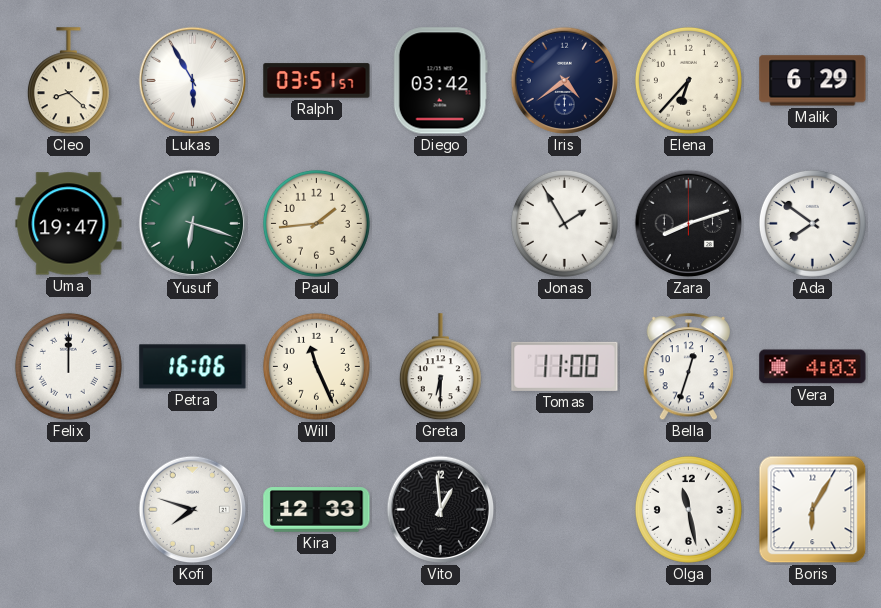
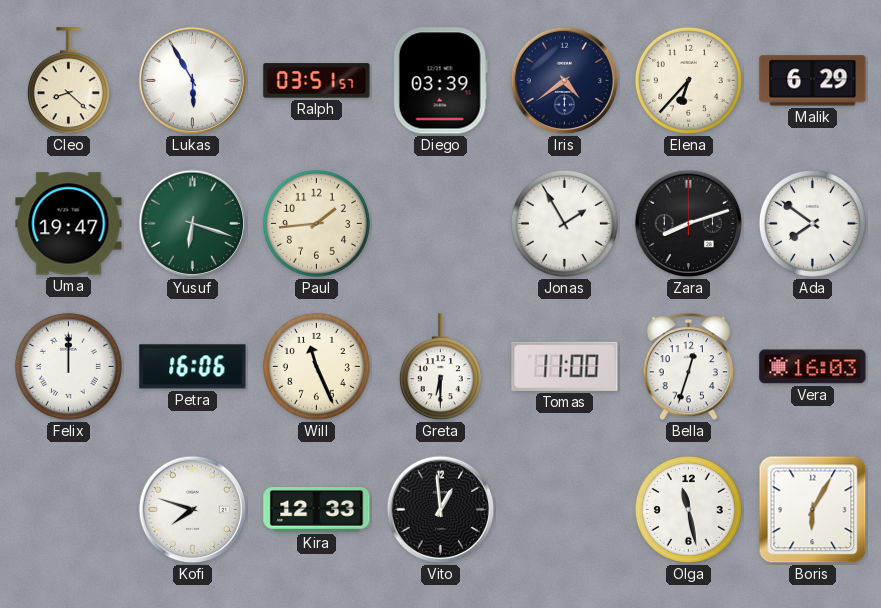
Diego: 03:42 -> 03:39 (440, 81)
Vera: 4:03 -> 16:03 (813, 367)
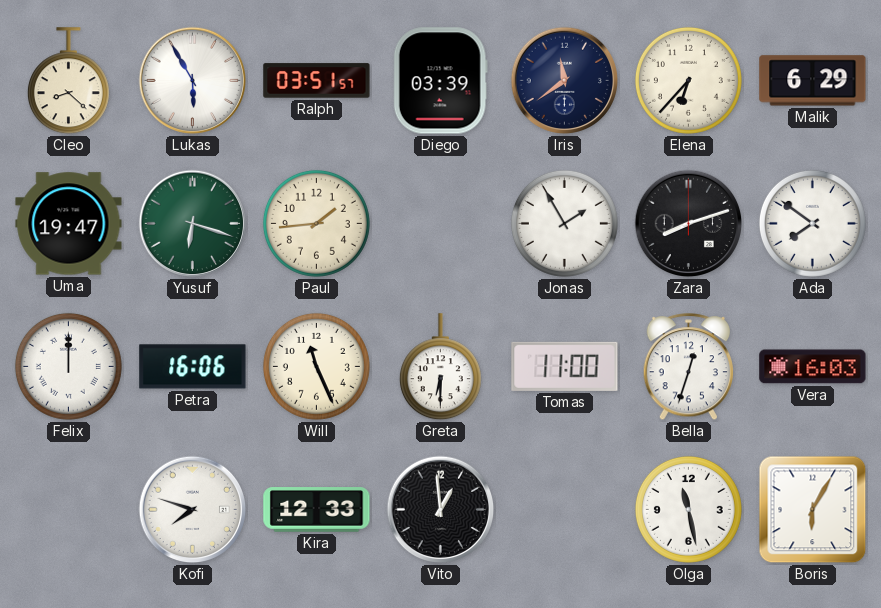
Iris: 4:39 -> 11:39 (565, 81)
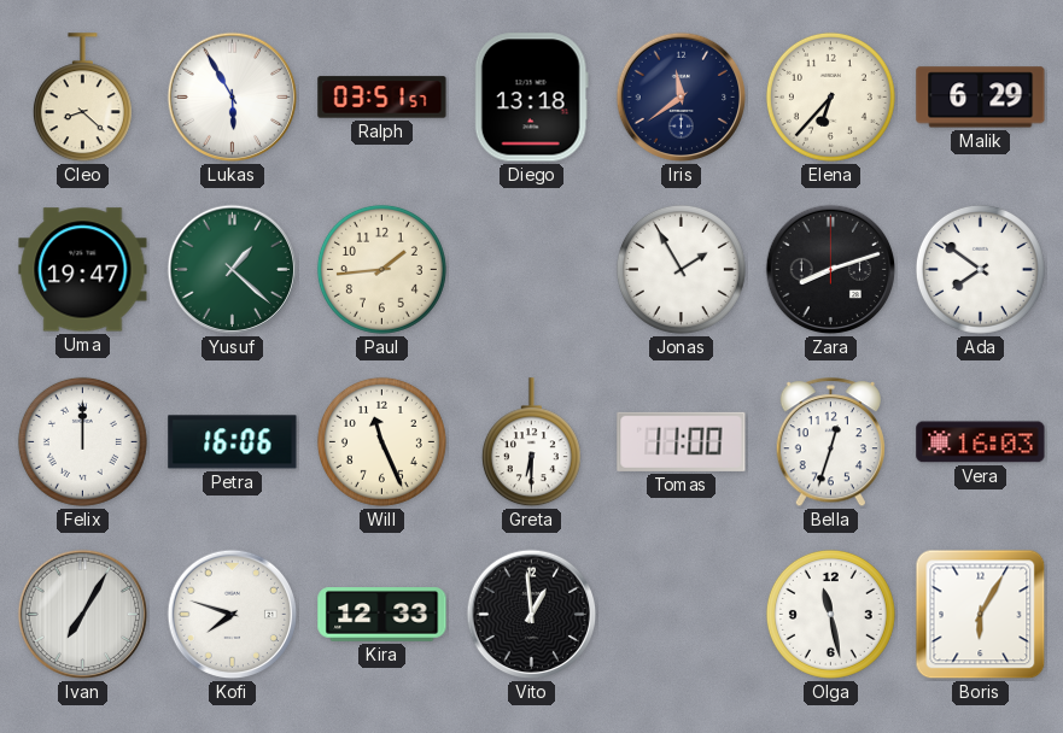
Diego: 03:39 -> 13:18 (531, 98)
Yusuf: 6:18 -> 1:22 (233, 270)
Ivan: none -> 7:05 (83, 615)
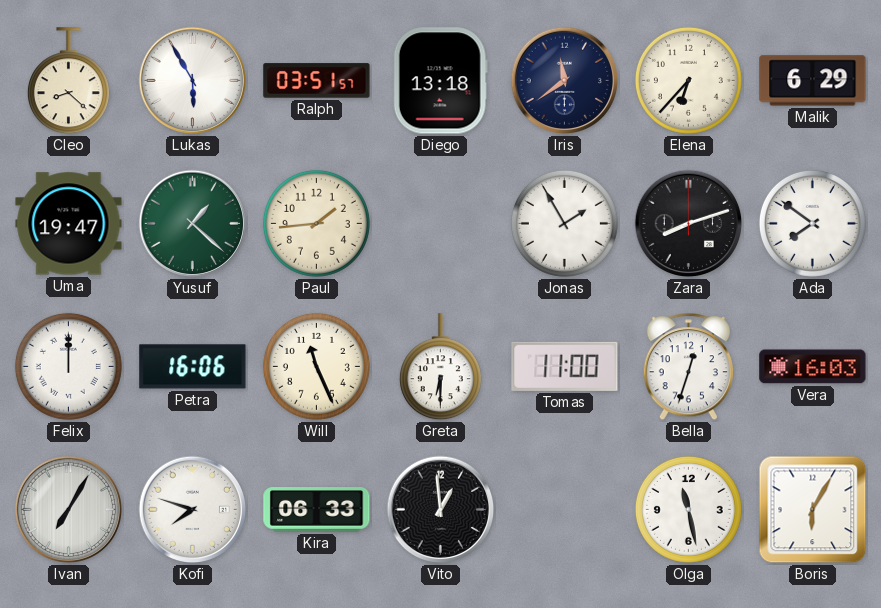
Kira: 12:33 -> 06:33 (317, 510)
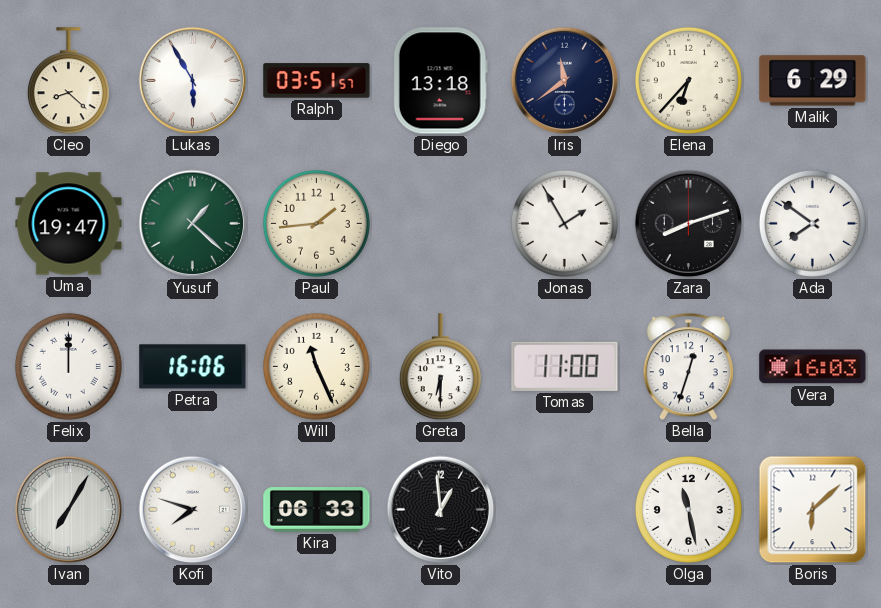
Boris: 6:05 -> 6:08 (813, 510)
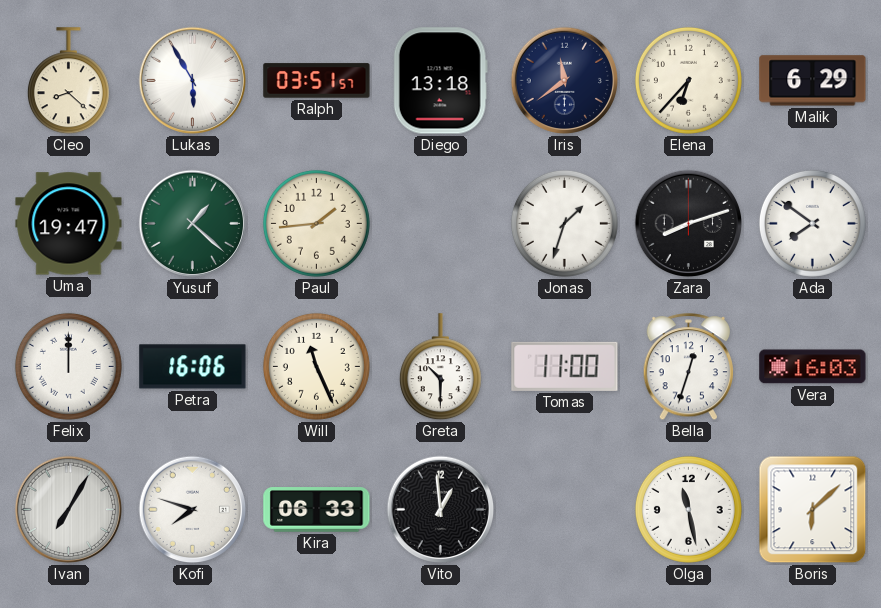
Jonas: 1:55 -> 1:33 (564, 223)
Greta: 6:30 -> 10:30 (440, 367)
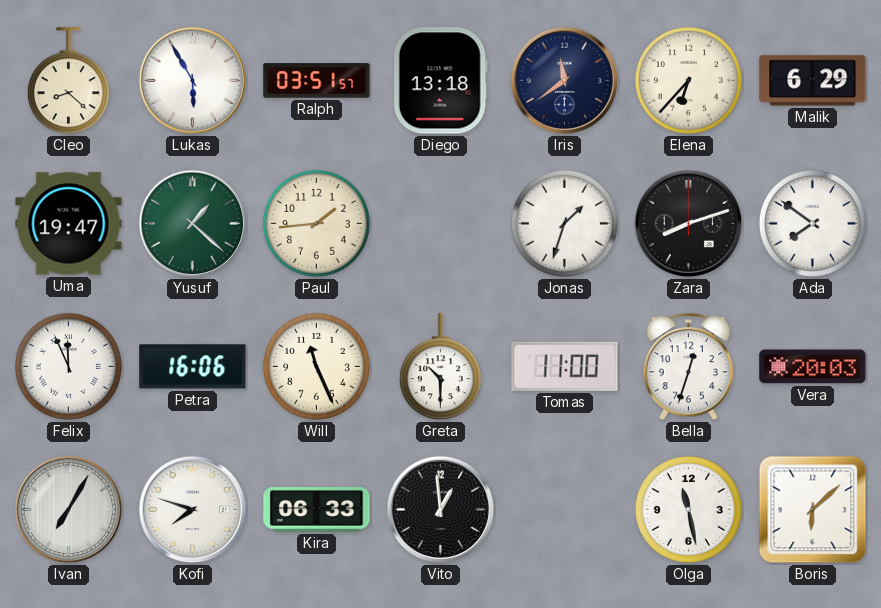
Felix: 12:00 -> 11:56 (68, 366)
Vera: 16:03 -> 20:03 (813, 367)
